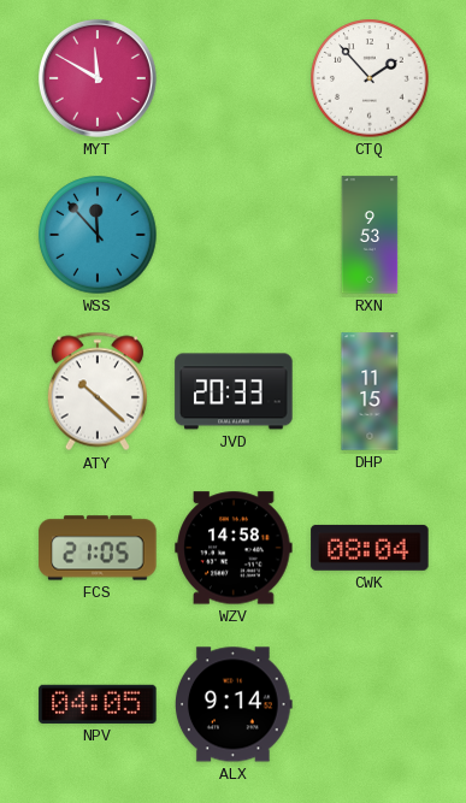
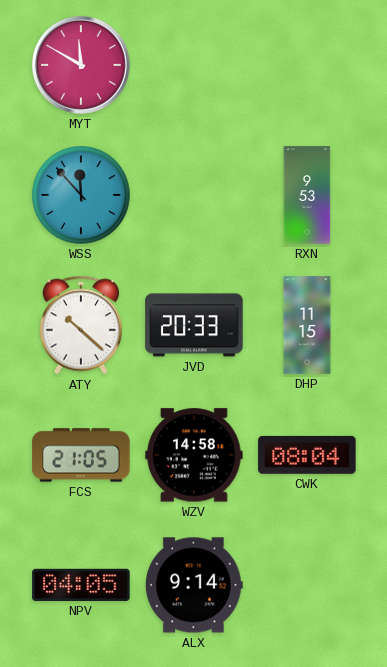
CTQ: 1:53 -> none (370, 78)
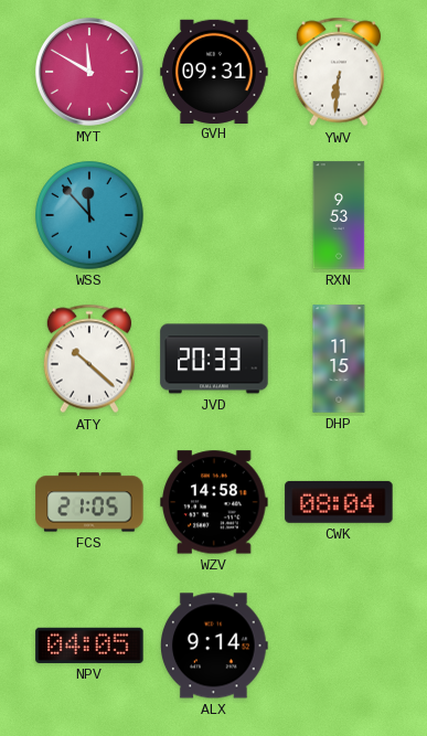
GVH: none -> 09:31 (214, 71)
YWV: none -> 6:31 (339, 72)
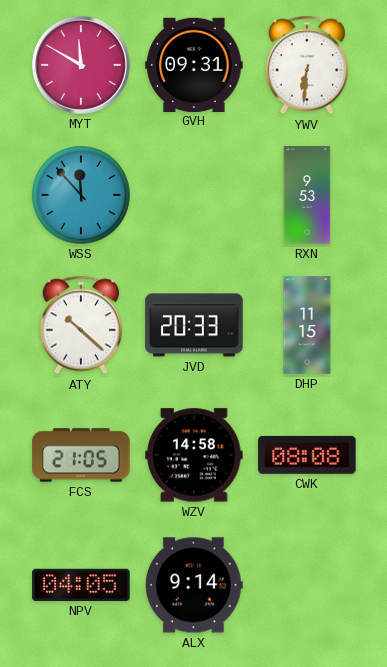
CWK: 08:04 -> 08:08 (307, 455)
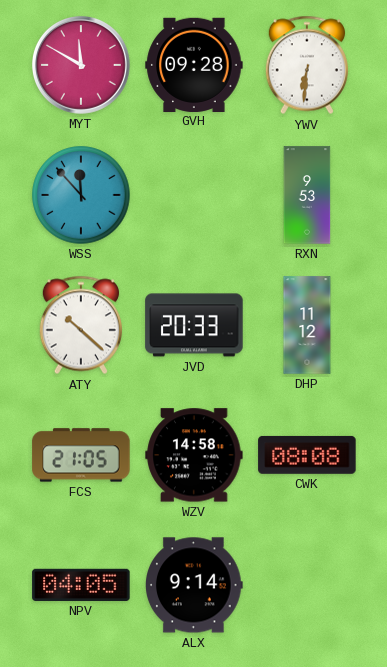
GVH: 09:31 -> 09:28 (194, 64)
DHP: 11:15 -> 11:12 (307, 325)
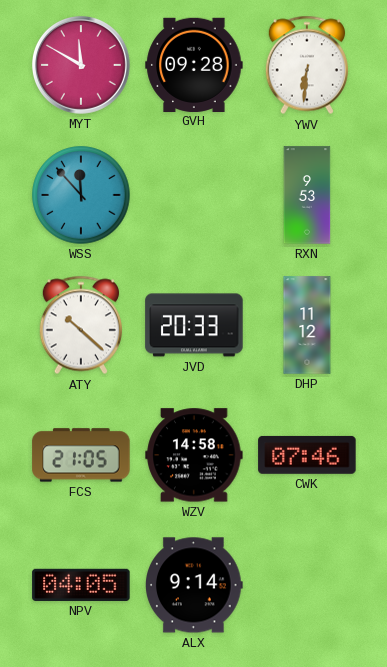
CWK: 08:08 -> 07:46 (307, 455)
